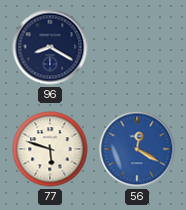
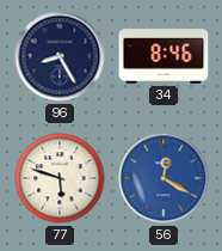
96: 8:20 -> 8:25 (60, 56)
34: none -> 8:46 (164, 56)
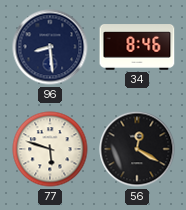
96: 8:25 -> 8:29 (50, 47)
56 dial: blue -> black (137, 149)
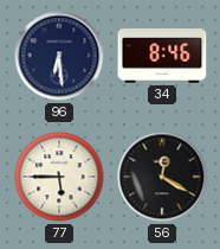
96: 8:29 -> 6:29 (59, 56)
77: 5:48 -> 5:45 (59, 177)
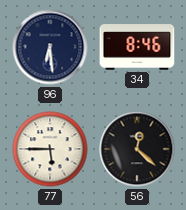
56: 12:20 -> 12:22 (137, 149)
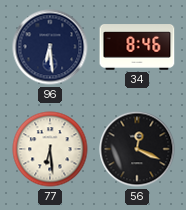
77: 5:45 -> 6:29 (50, 149)
56: 12:22 -> 12:19 (137, 149)
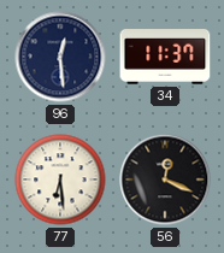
96: 6:29 -> 12:29 (60, 57)
34: 8:46 -> 11:37 (165, 57)
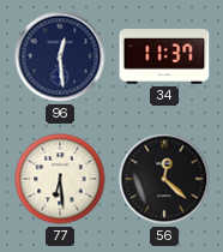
56: 12:19 -> 12:22 (164, 179)
